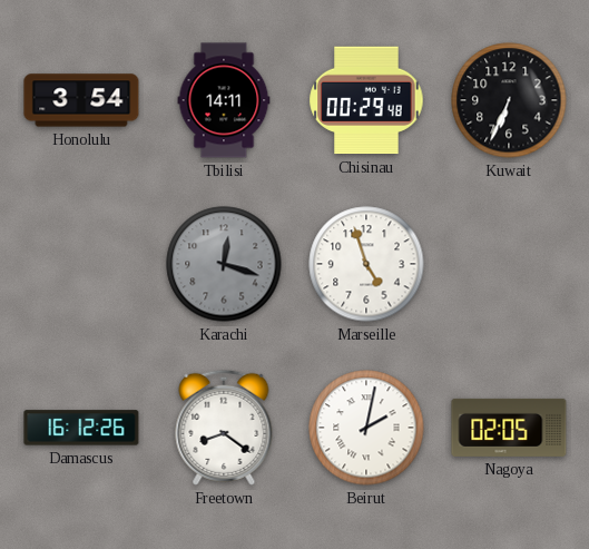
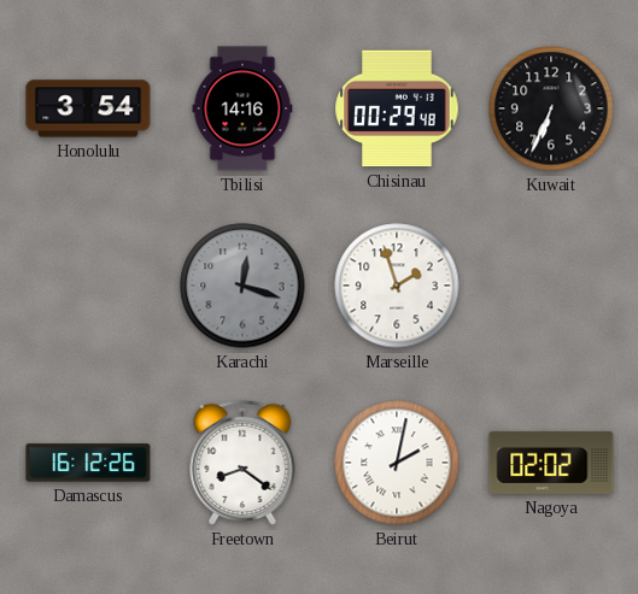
Tbilisi: 14:11 -> 14:16 (242, 108)
Marseille: 4:57 -> 1:57 (397, 286)
Nagoya: 02:05 -> 02:02 (551, 463)
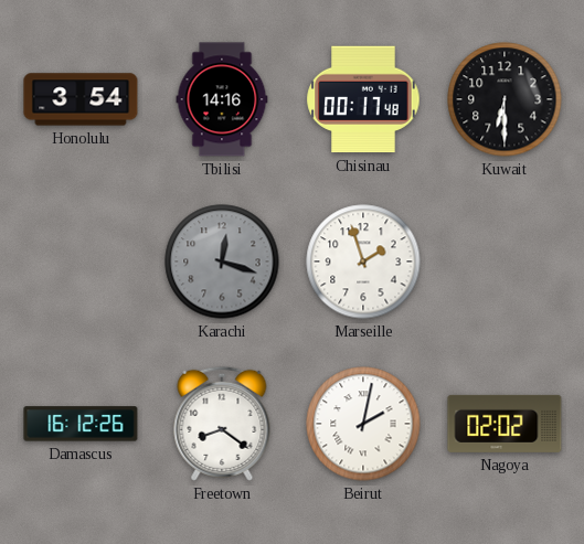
Chisinau: 00:29 -> 00:17 (363, 99)
Kuwait: 6:34 -> 6:30 (505, 99)
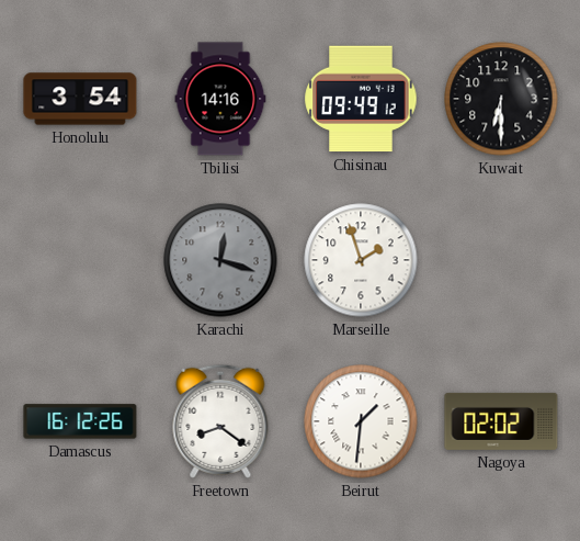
Chisinau: 00:17 -> 09:49 (361, 99)
Beirut: 2:02 -> 1:31 (361, 421)
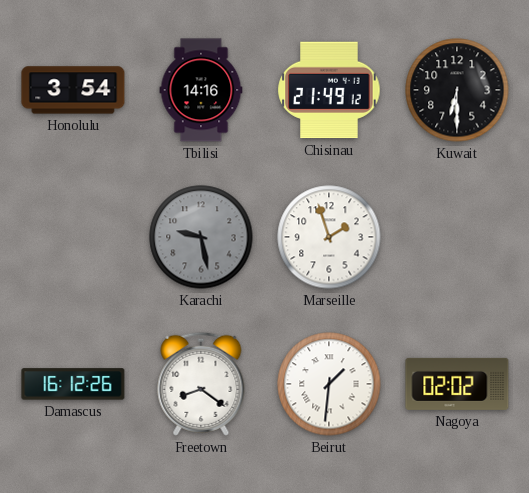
Chisinau: 09:49 -> 21:49 (329, 90)
Karachi: 12:18 -> 9:28 (201, 237)
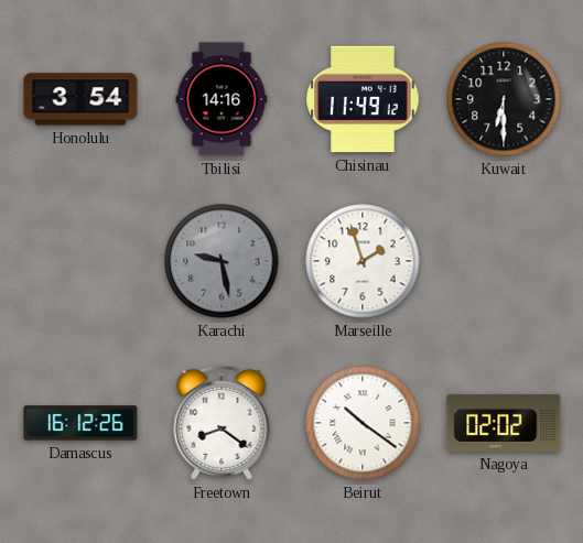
Chisinau: 21:49 -> 11:49 (363, 99)
Beirut: 1:31 -> 10:21 (363, 423)
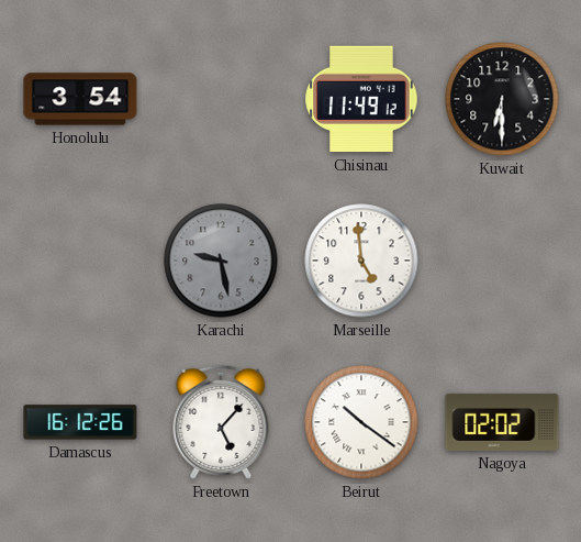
Tbilisi: 14:16 -> none (222, 99)
Marseille: 1:57 -> 4:59 (361, 261)
Freetown: 8:21 -> 5:07 (221, 422)
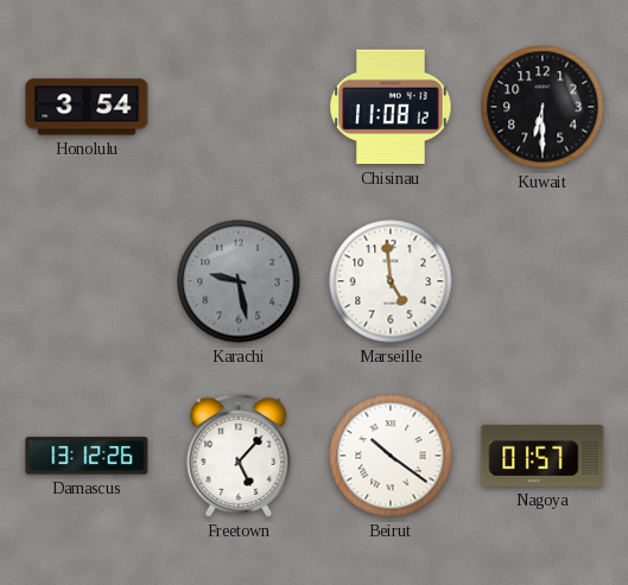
Chisinau: 11:49 -> 11:08 (391, 107)
Damascus: 16:12 -> 13:12 (87, 456)
Nagoya: 02:02 -> 01:57 (543, 456)
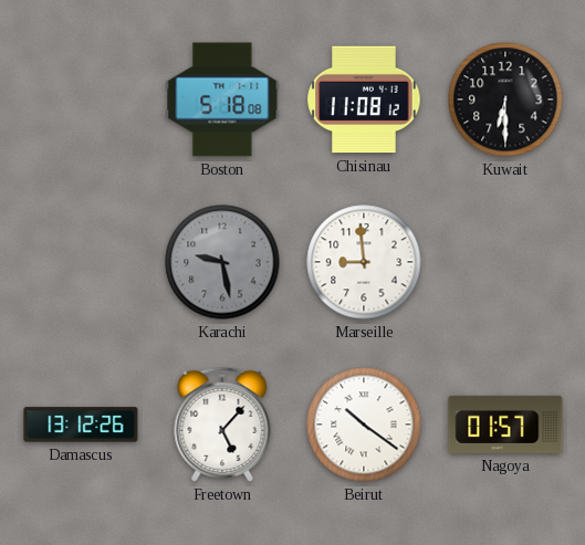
Honolulu: 3:54 -> none (87, 107)
Boston: none -> 5:18 (222, 99)
Marseille: 4:59 -> 8:59 (364, 262)
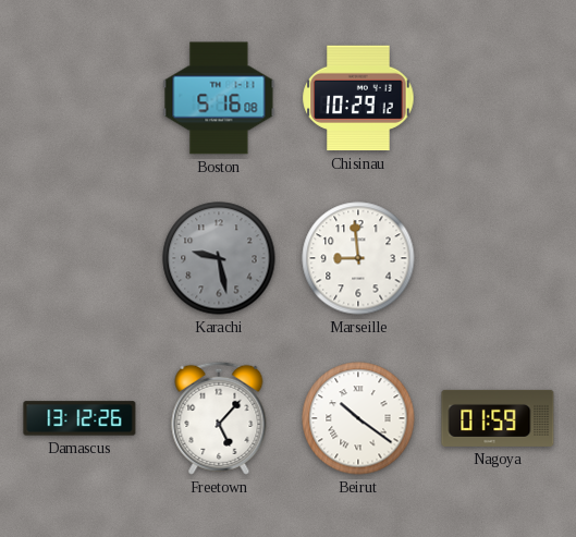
Boston: 5:18 -> 5:16 (219, 98)
Chisinau: 11:08 -> 10:29 (358, 98)
Kuwait: 6:30 -> none (505, 99)
Nagoya: 01:57 -> 01:59 (498, 418)
